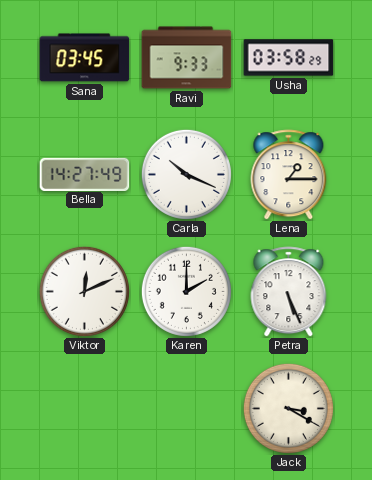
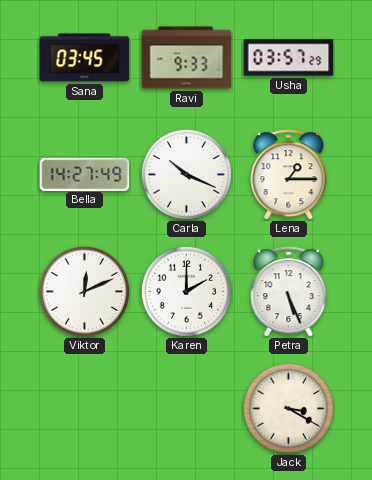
Usha: 03:58 -> 03:57 (289, 58)
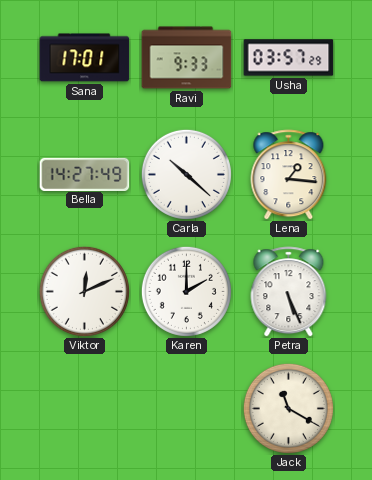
Sana: 03:45 -> 17:01 (85, 58)
Carla: 10:19 -> 10:22 (186, 174)
Lena: 1:15 -> 1:16 (289, 175)
Jack: 3:20 -> 11:20 (288, 408)
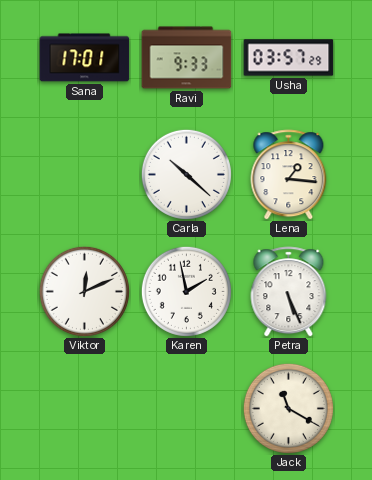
Bella: 14:27 -> none (85, 174)
Karen: 2:00 -> 1:58 (186, 291)
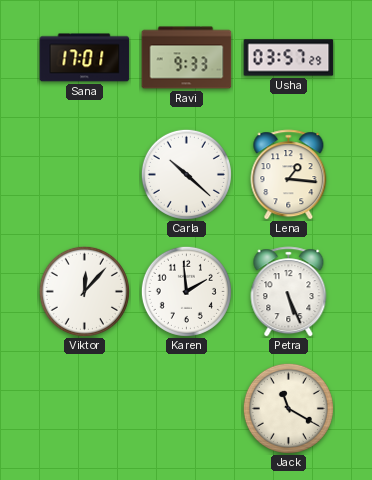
Viktor: 12:11 -> 12:07 (84, 291)
Karen: 1:58 -> 1:59 (186, 291)
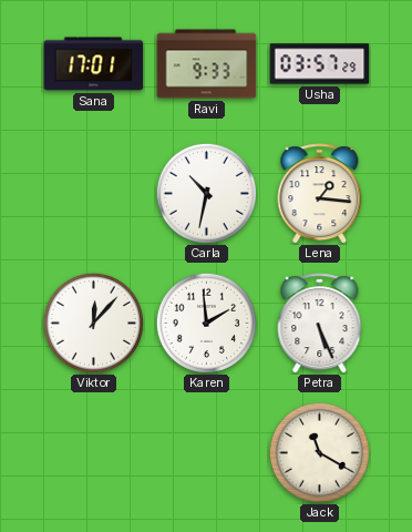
Carla: 10:22 -> 10:32 (206, 193)
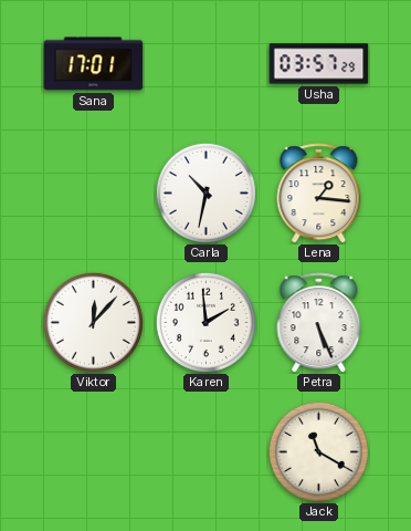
Ravi: 9:33 -> none (207, 64)
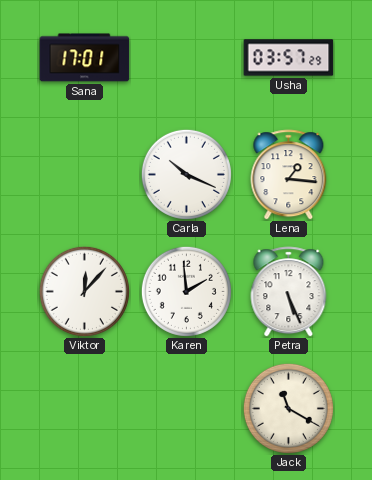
Carla: 10:32 -> 10:19 (186, 174)
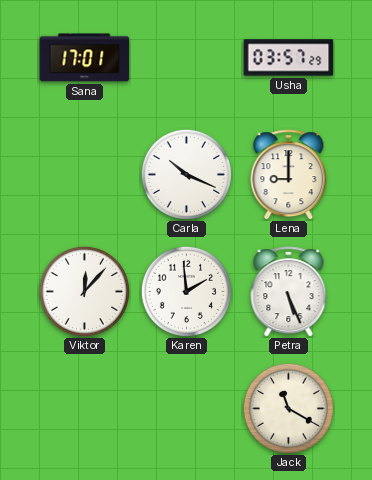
Lena: 1:16 -> 9:00 (289, 175)
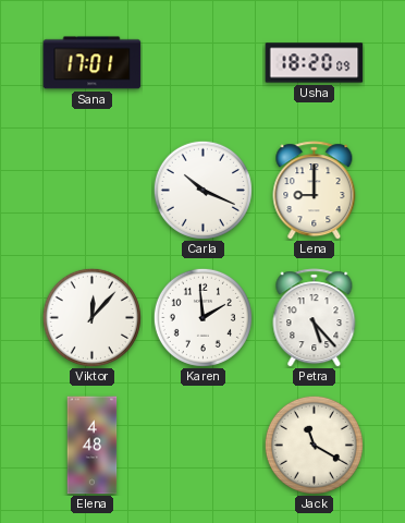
Usha: 03:57 -> 18:20 (315, 63)
Petra: 5:26 -> 5:23 (315, 318)
Elena: none -> 4:48 (93, 446)
